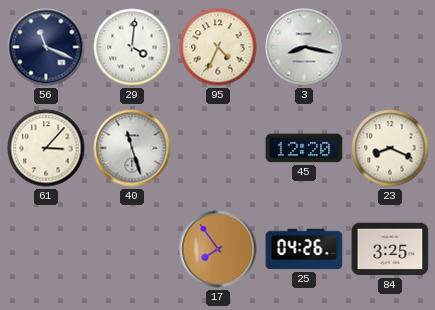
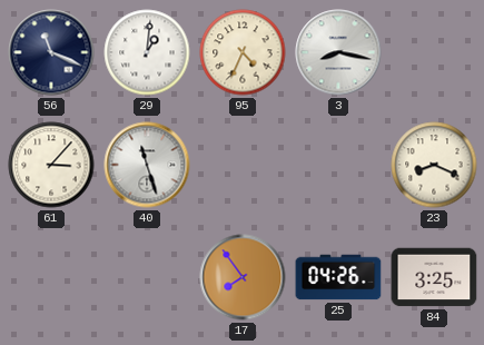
29: 4:01 -> 1:01 (147, 52)
45: 12:20 -> none (304, 148)
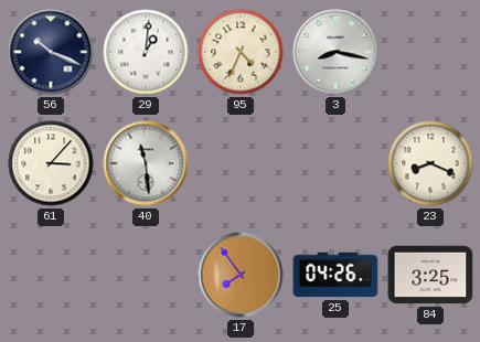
56: 11:19 -> 10:19 (51, 52)
40: 11:27 -> 11:29 (146, 163)
